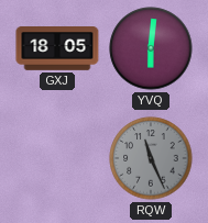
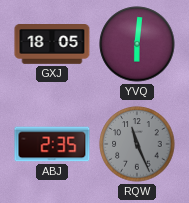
ABJ: none -> 2:35 (52, 144)
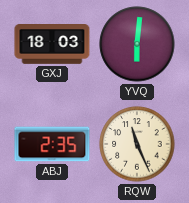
GXJ: 18:05 -> 18:03 (52, 45)
RQW dial: grey -> cream (137, 144)
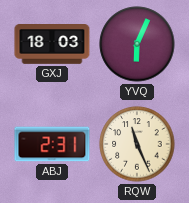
YVQ: 6:01 -> 6:04 (137, 44)
ABJ: 2:35 -> 2:31 (52, 144)
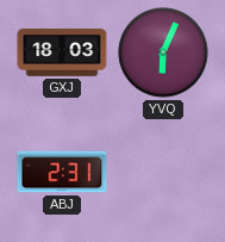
RQW: 11:26 -> none (137, 144)
